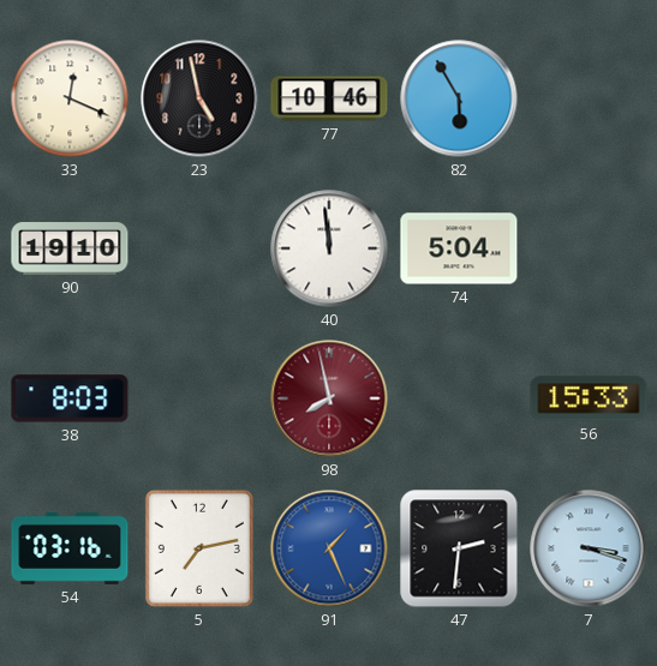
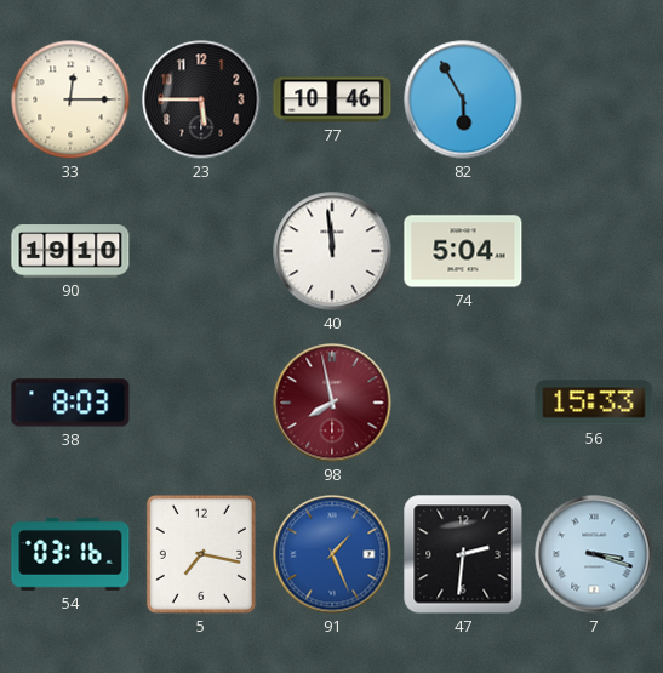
33: 12:19 -> 12:15 (70, 99)
23: 4:58 -> 5:45 (201, 99)
5: 7:13 -> 7:17 (201, 554)
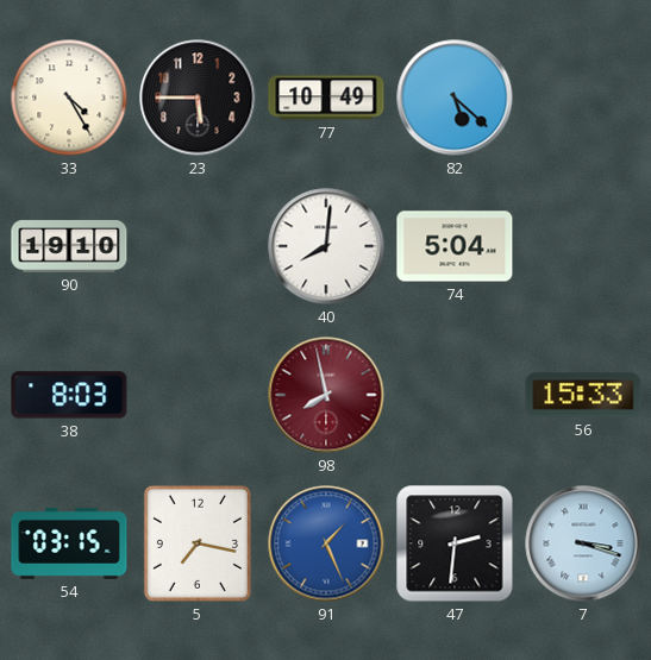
33: 12:15 -> 4:25 (69, 98)
77: 10:46 -> 10:49 (326, 98)
82: 5:55 -> 5:22 (455, 98)
40: 11:59 -> 8:01 (326, 246)
54: 03:16 -> 03:15 (69, 543)
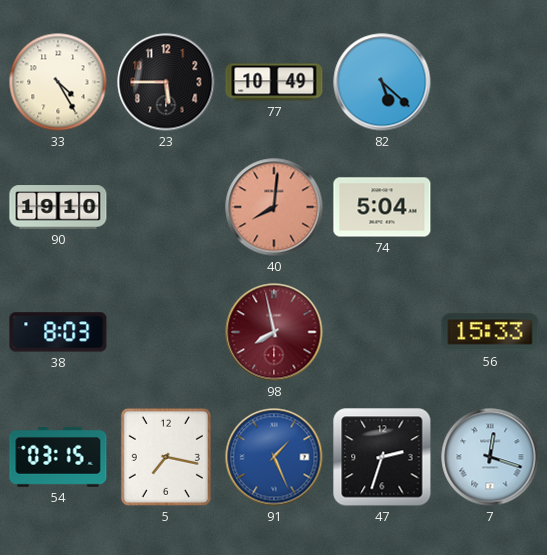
40 dial: white -> salmon (274, 207)
47: 2:31 -> 2:33 (382, 457)
7: 3:18 -> 12:18 (490, 457)
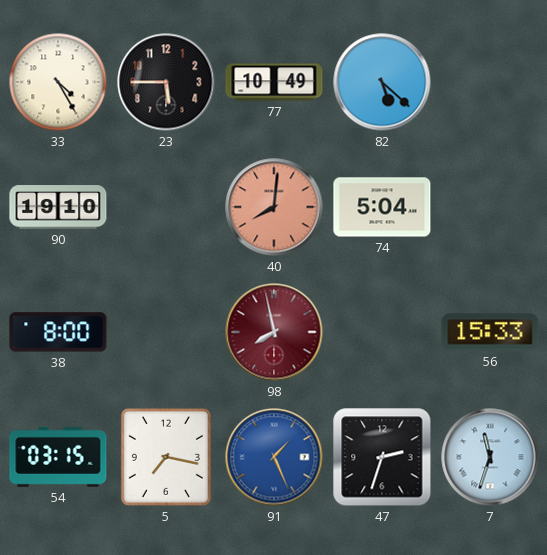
38: 8:03 -> 8:00 (58, 332)
7: 12:18 -> 11:33 (490, 457)
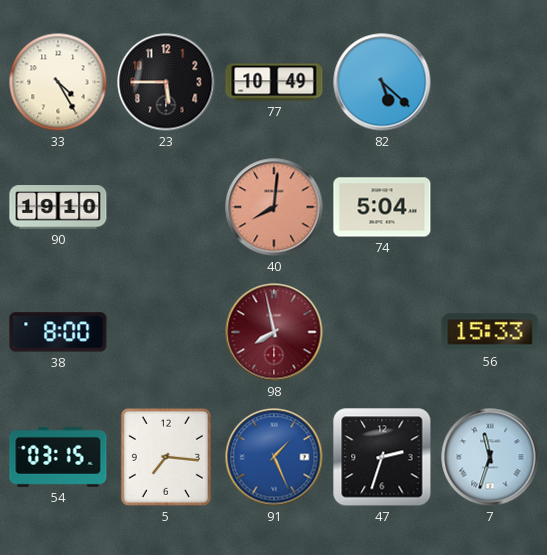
5: 7:17 -> 7:16 (166, 457)
